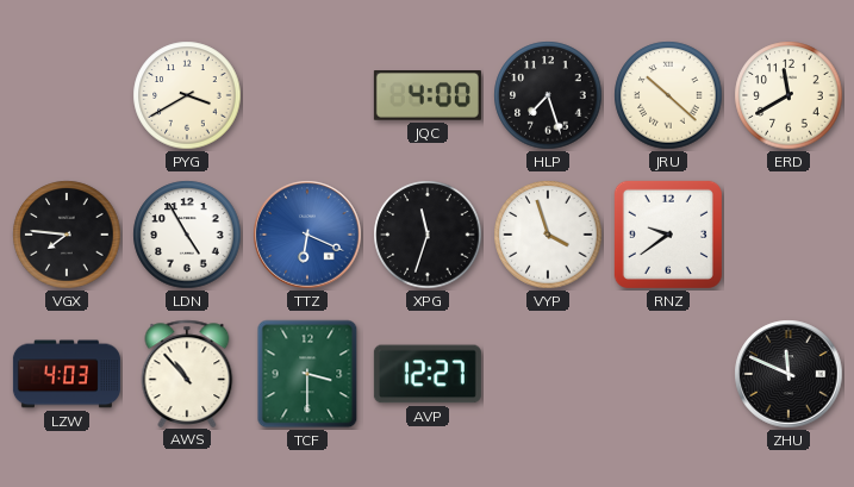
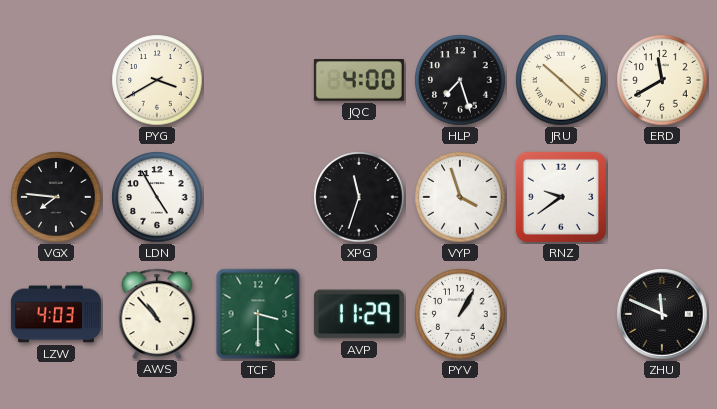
TTZ: 6:19 -> none (307, 235)
AVP: 12:27 -> 11:29 (359, 314)
PYV: none -> 1:05 (460, 314)
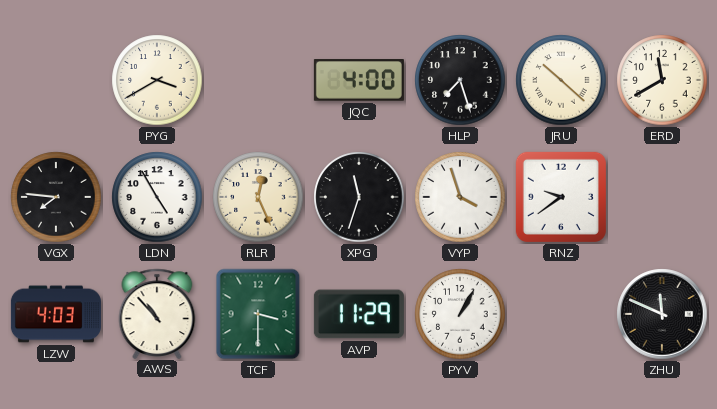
RLR: none -> 12:26 (258, 197)
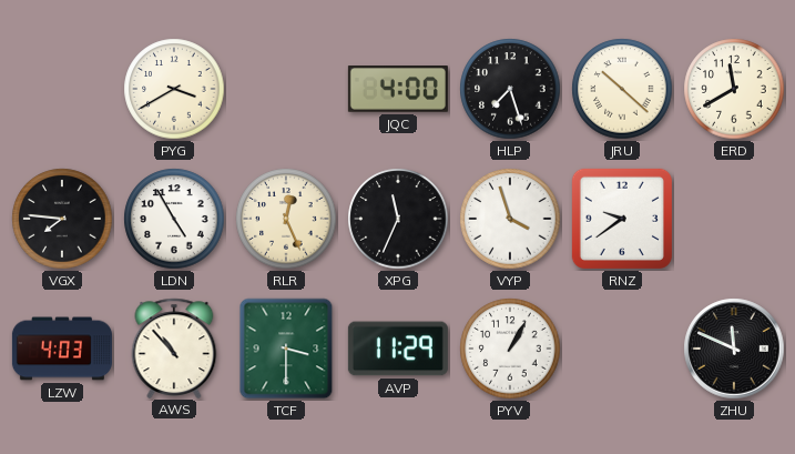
XPG: 11:33 -> 11:34 (398, 219)
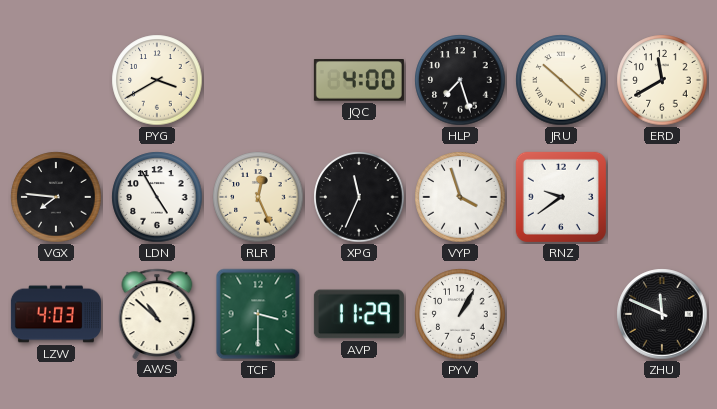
AWS: 10:53 -> 10:52 (157, 313)
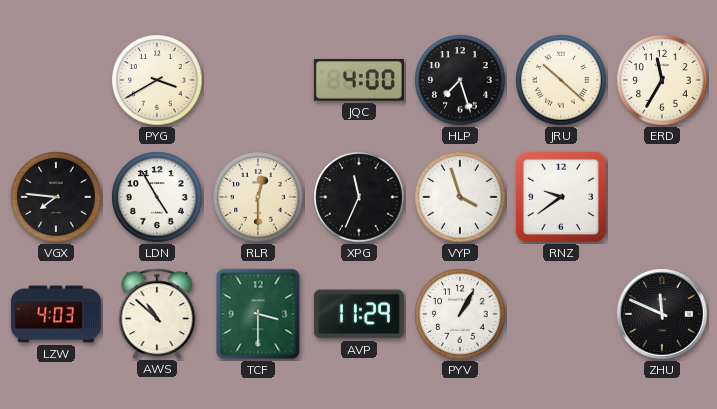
ERD: 11:40 -> 11:35 (662, 80)
RLR: 12:26 -> 12:30 (258, 197)
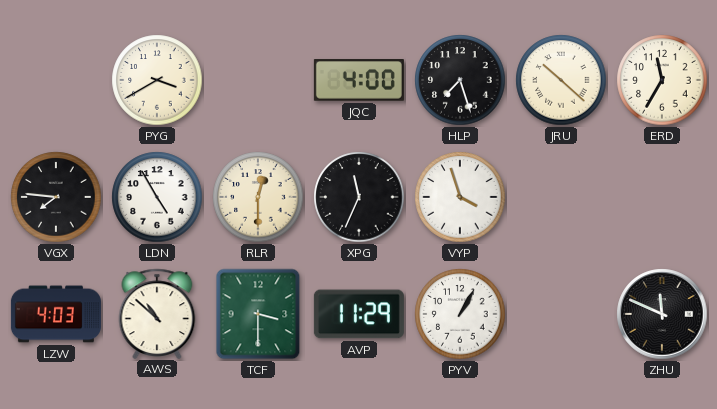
RNZ: 9:39 -> none (561, 197)
